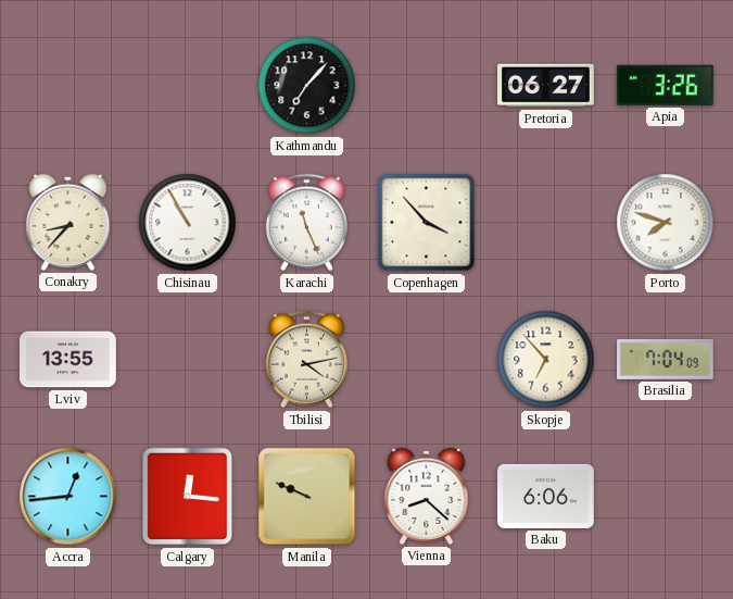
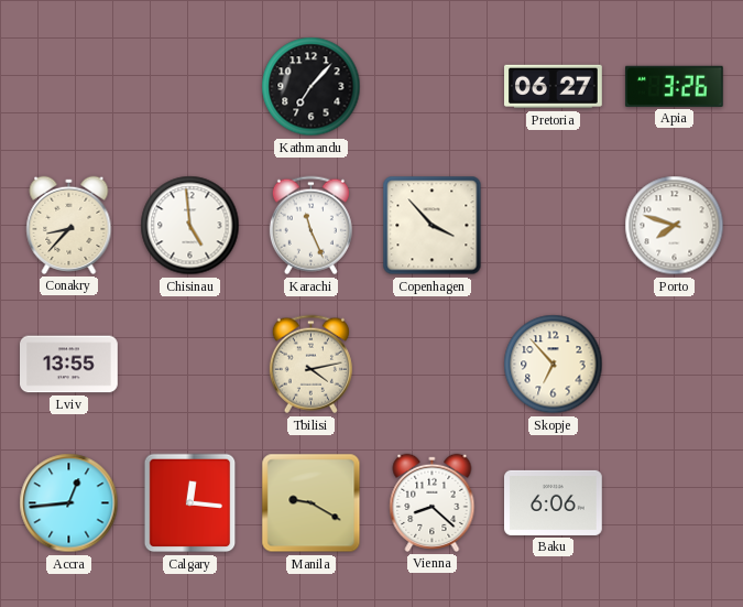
Chisinau: 10:55 -> 4:59 (190, 226)
Brasilia: 7:04 -> none (666, 359)
Manila: 9:49 -> 9:20 (312, 503)
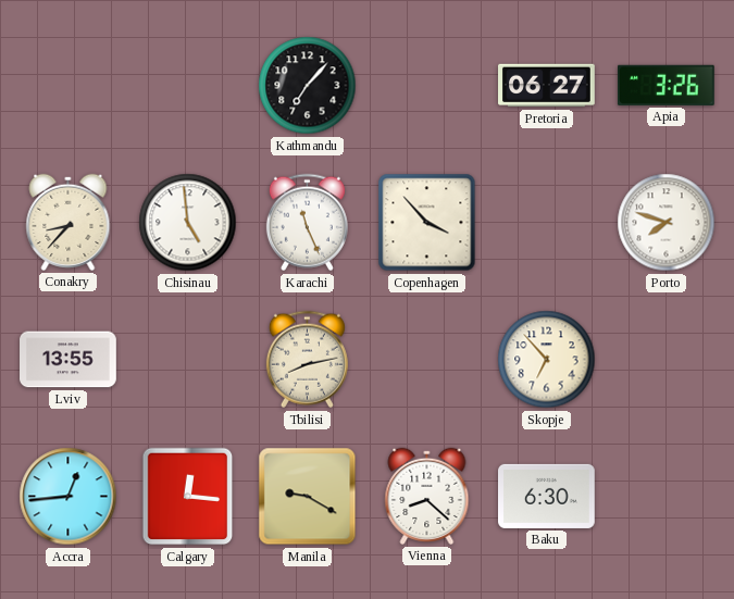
Tbilisi: 4:13 -> 8:13 (307, 360)
Baku: 6:06 -> 6:30 (547, 496)
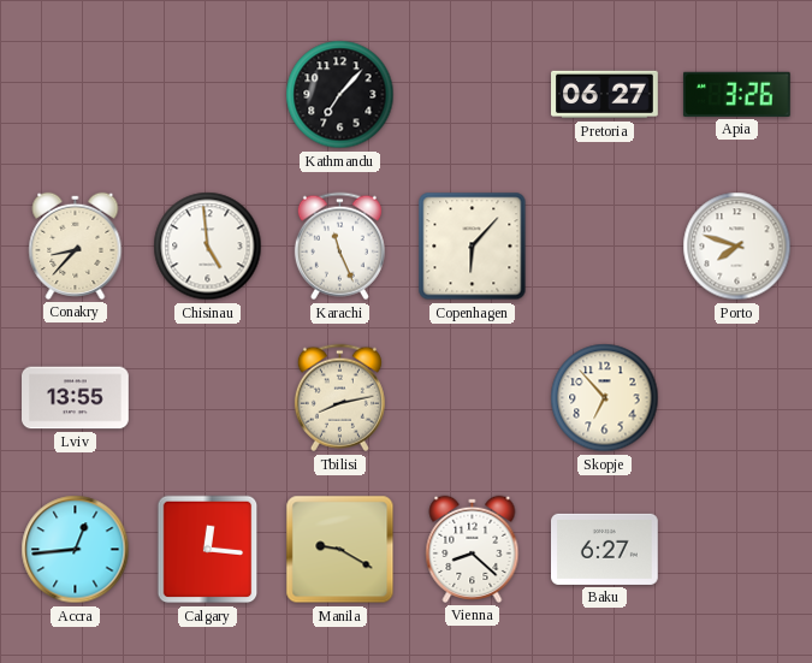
Copenhagen: 3:53 -> 6:07 (473, 247)
Baku: 6:30 -> 6:27 (605, 549)
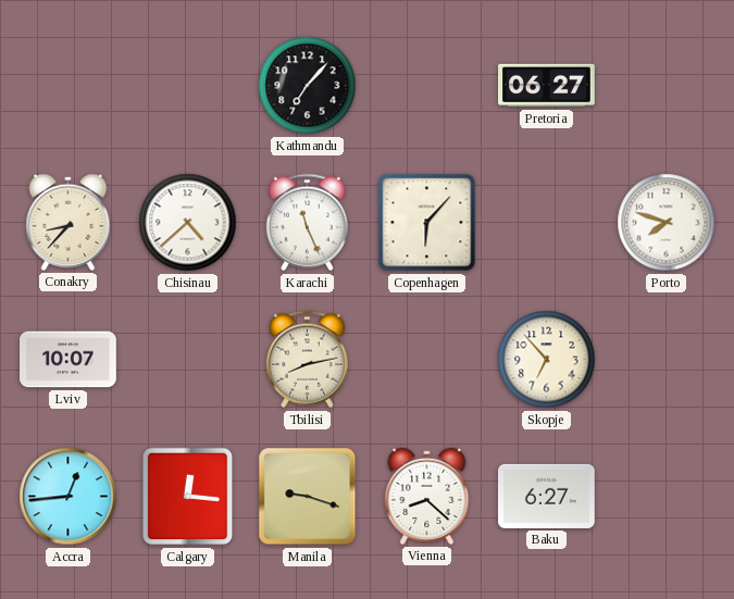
Apia: 3:26 -> none (736, 94)
Chisinau: 4:59 -> 4:38 (188, 223)
Lviv: 13:55 -> 10:07 (69, 360)
Manila: 9:20 -> 9:18 (308, 497)
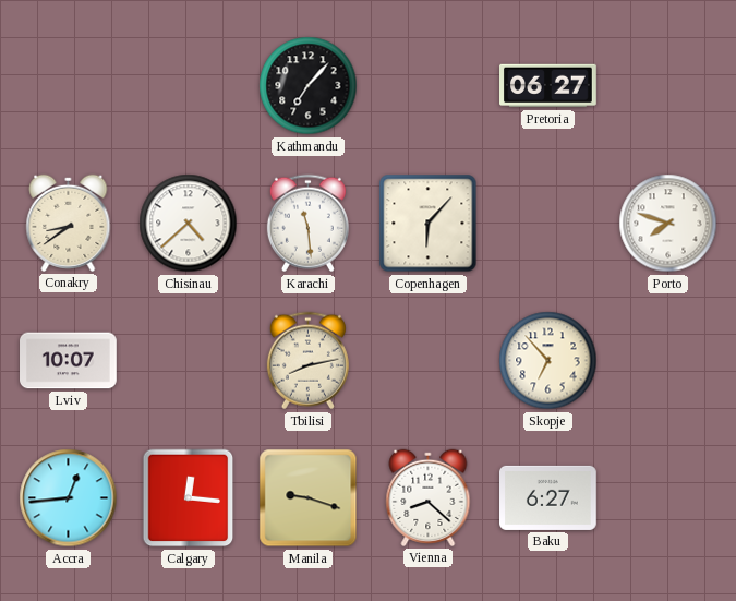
Conakry: 8:37 -> 8:39 (69, 223)
Karachi: 11:26 -> 11:29 (307, 224)
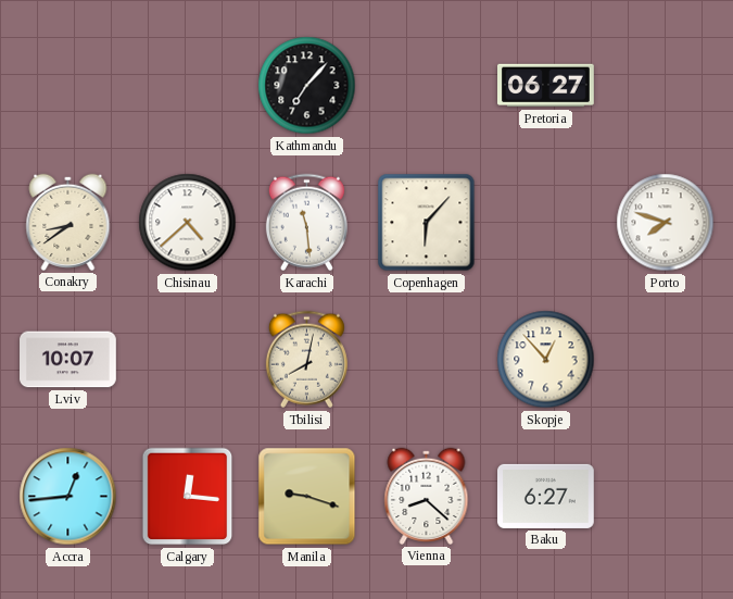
Tbilisi: 8:13 -> 8:02 (306, 360)
Skopje: 6:53 -> 12:53 (546, 360)
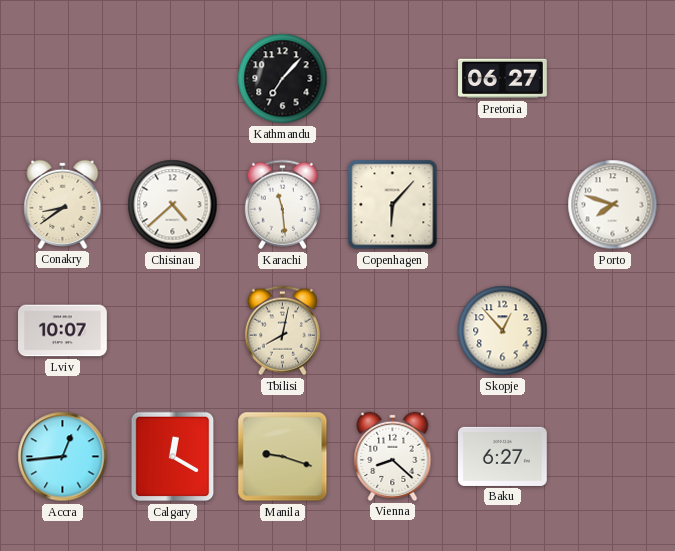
Calgary: 12:16 -> 12:20 (173, 457)
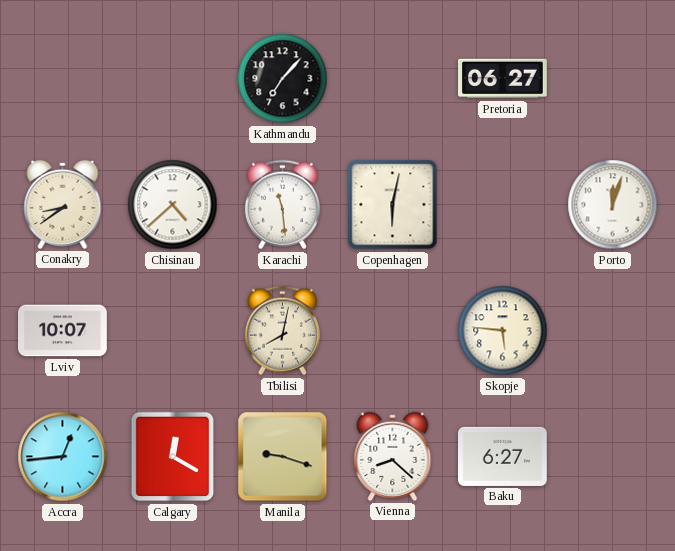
Copenhagen: 6:07 -> 6:02 (393, 205)
Porto: 7:48 -> 12:03 (613, 205)
Skopje: 12:53 -> 5:46 (503, 331)
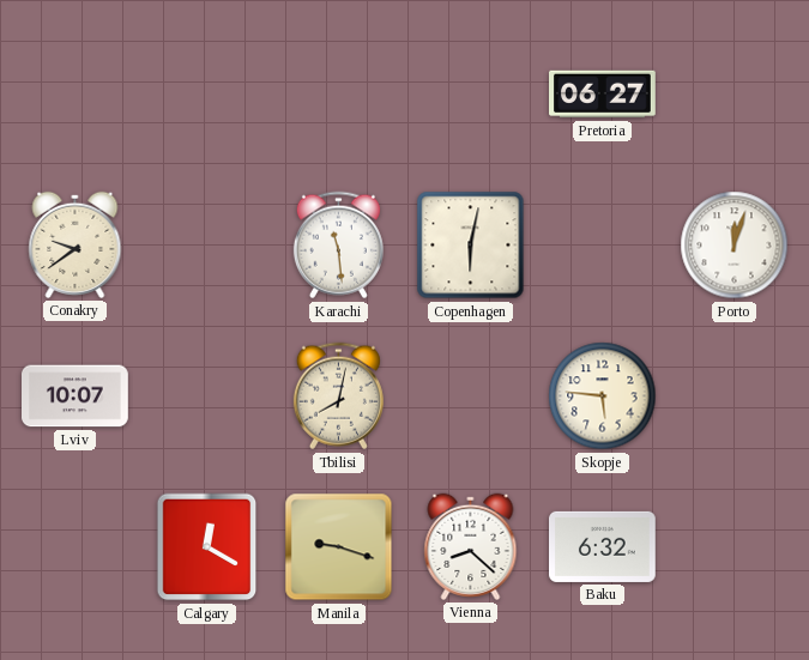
Kathmandu: 7:07 -> none (283, 79)
Conakry: 8:39 -> 9:39 (76, 244)
Chisinau: 4:38 -> none (173, 205)
Accra: 12:44 -> none (63, 457)
Baku: 6:27 -> 6:32 (603, 546)
